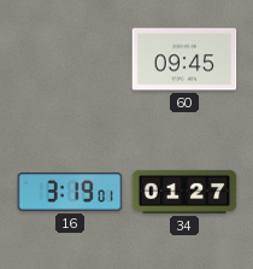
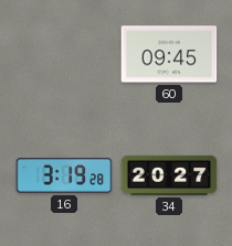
16: 3:19:01 -> 3:19:28 (64, 175)
34: 01:27 -> 20:27 (169, 175)
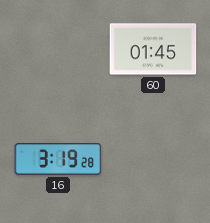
60: 09:45 -> 01:45 (153, 49)
34: 20:27 -> none (169, 175)
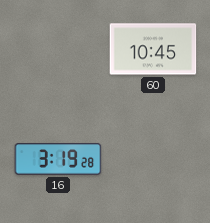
60: 01:45 -> 10:45 (153, 49)
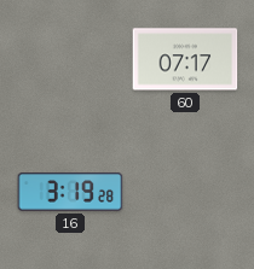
60: 10:45 -> 07:17 (185, 59)
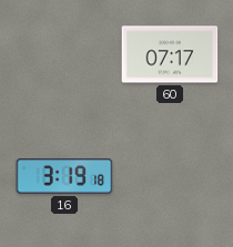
16: 3:19:28 -> 3:19:18 (64, 176)
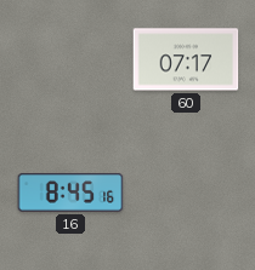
16: 3:19 -> 8:45 (70, 193)
